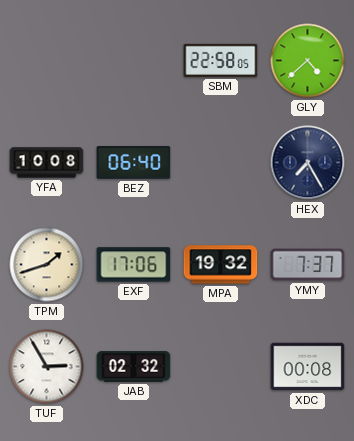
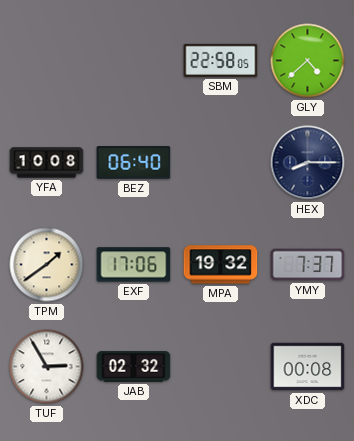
HEX: 7:25 -> 8:15 (308, 163)
TPM: 1:42 -> 1:39 (47, 265)
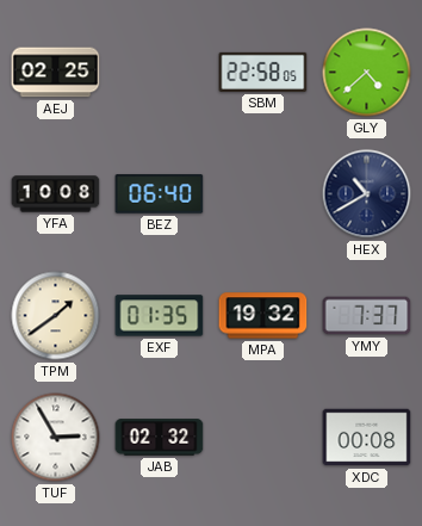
AEJ: none -> 02:25 (56, 73)
HEX: 8:15 -> 10:40 (367, 194)
EXF: 17:06 -> 01:35 (160, 316)
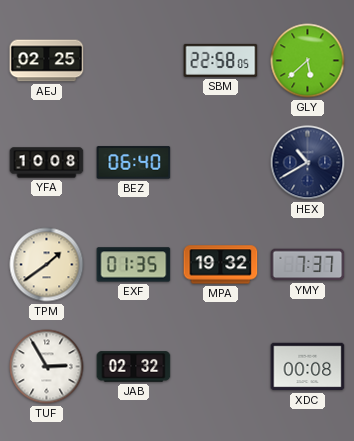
GLY: 4:38 -> 5:38 (308, 61)
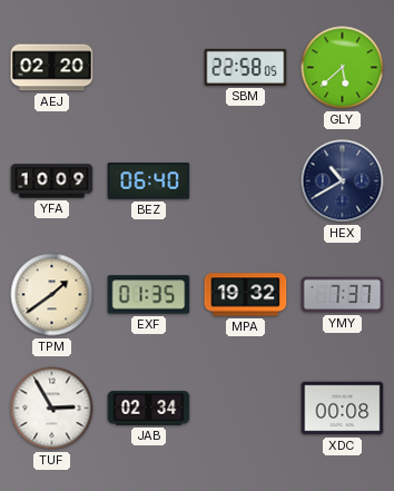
AEJ: 02:25 -> 02:20 (52, 68)
YFA: 10:08 -> 10:09 (52, 181)
JAB: 02:32 -> 02:34 (149, 409)
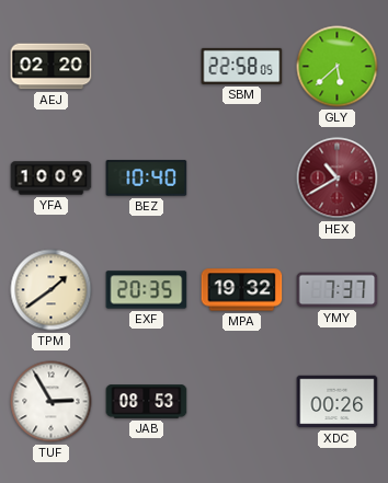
BEZ: 06:40 -> 10:40 (147, 179)
HEX dial: navy -> burgundy (338, 179)
EXF: 01:35 -> 20:35 (147, 290)
JAB: 02:34 -> 08:53 (147, 402)
XDC: 00:08 -> 00:26 (338, 402)
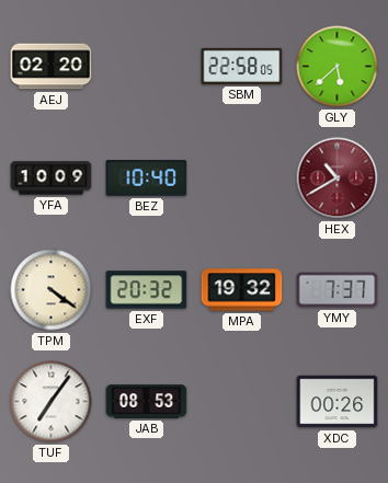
TPM: 1:39 -> 4:21 (52, 290)
EXF: 20:35 -> 20:32 (147, 290)
TUF: 2:55 -> 7:06 (52, 402)
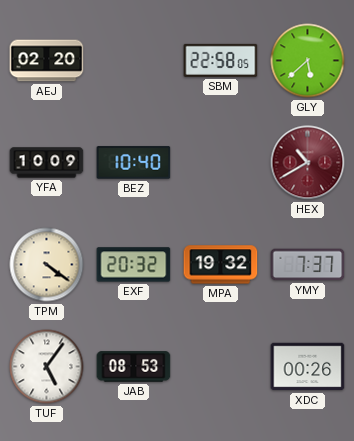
TUF: 7:06 -> 5:06 (47, 367)
